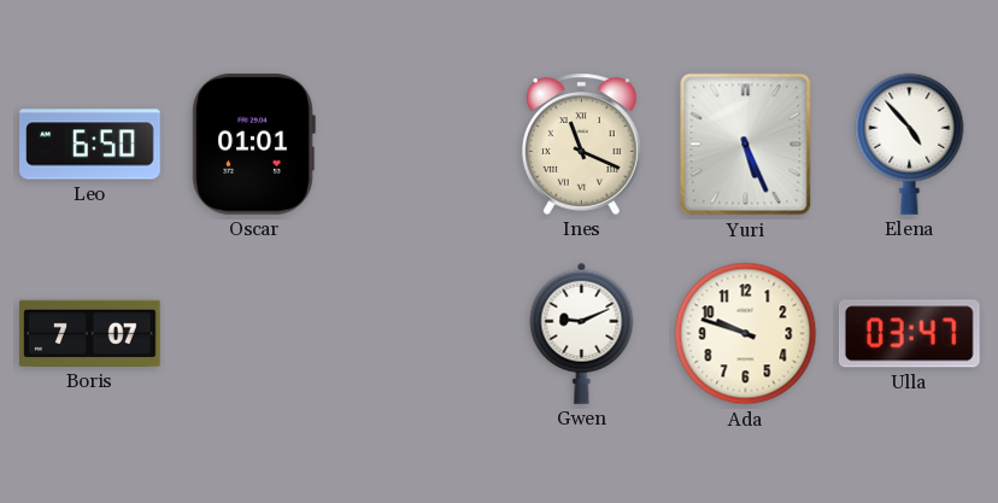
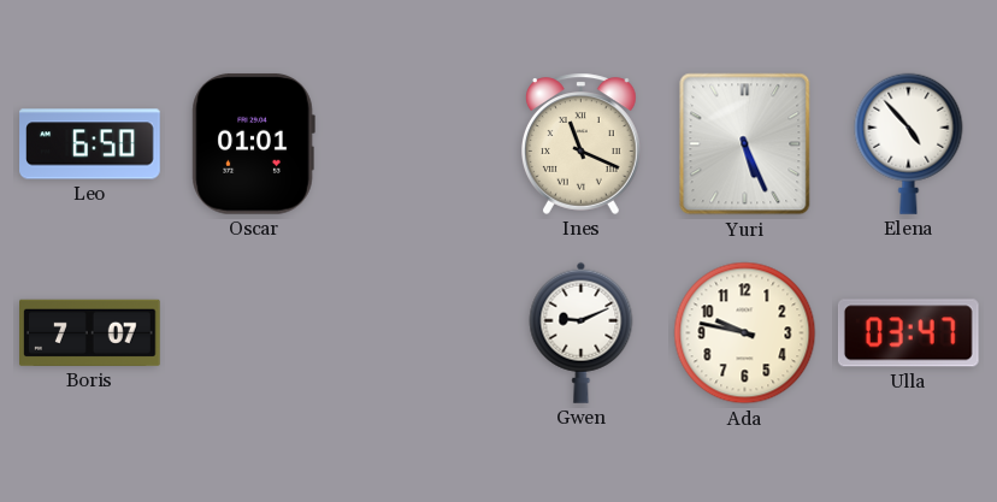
Ada: 9:48 -> 9:47 (745, 333)
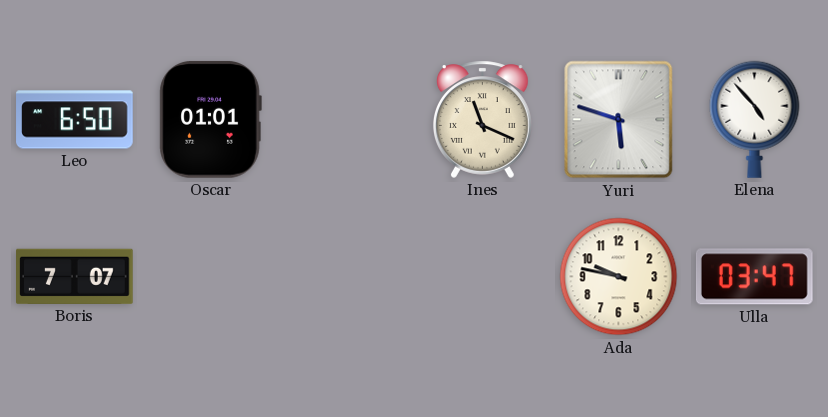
Yuri: 5:26 -> 5:48 (619, 120)
Gwen: 9:11 -> none (582, 332)
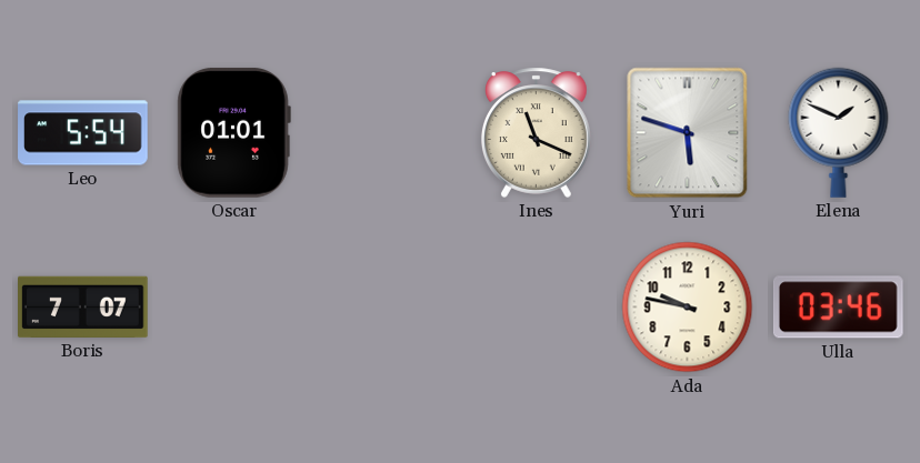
Leo: 6:50 -> 5:54 (83, 133)
Elena: 4:53 -> 1:49 (839, 132)
Ulla: 03:47 -> 03:46 (838, 308)
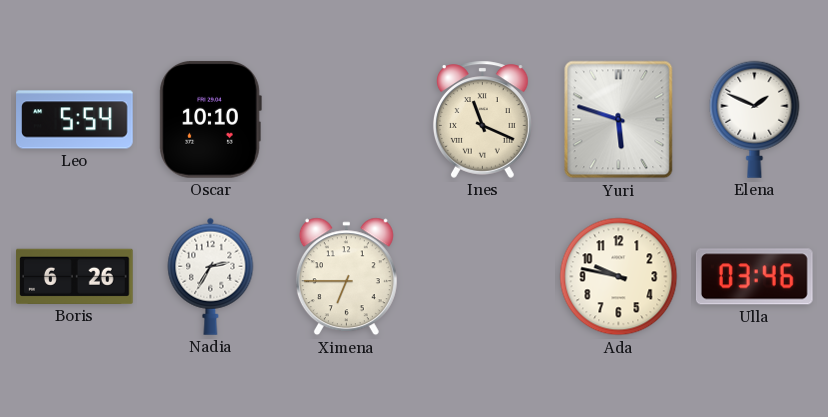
Oscar: 01:01 -> 10:10 (210, 119)
Boris: 7:07 -> 6:26 (75, 276)
Nadia: none -> 2:35 (211, 276)
Ximena: none -> 6:45 (346, 277)
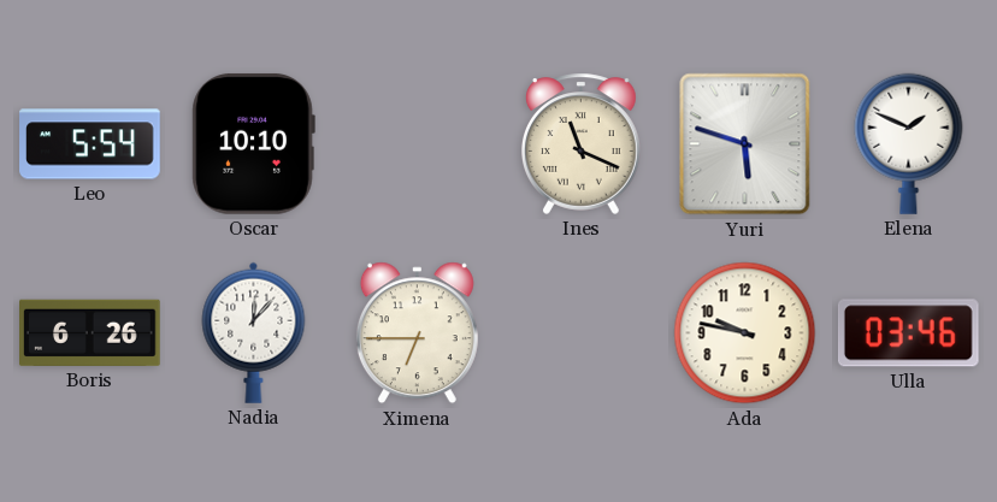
Nadia: 2:35 -> 12:07 (254, 332)
